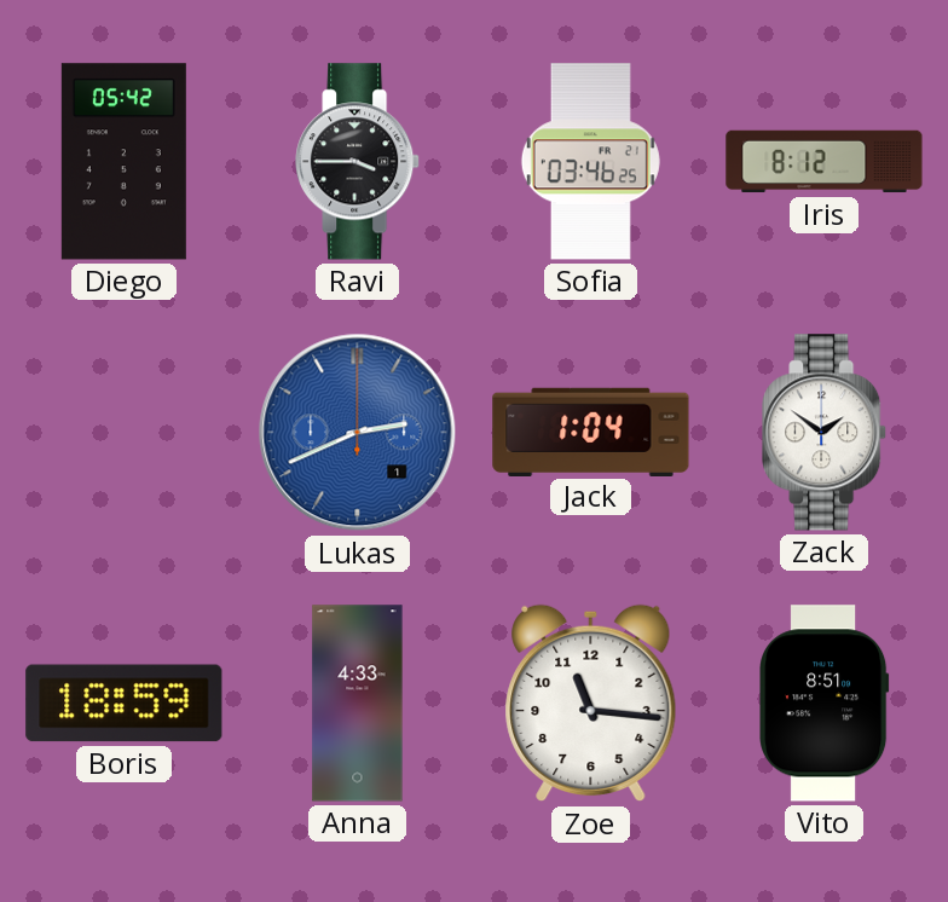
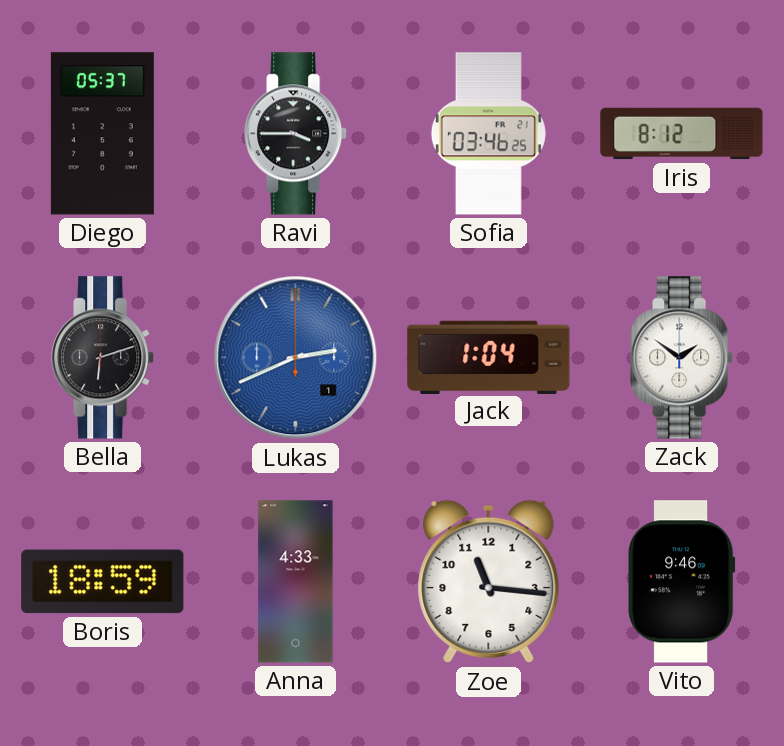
Diego: 05:42 -> 05:37 (102, 134)
Bella: none -> 6:12 (103, 358)
Vito: 8:51 -> 9:46 (682, 582)
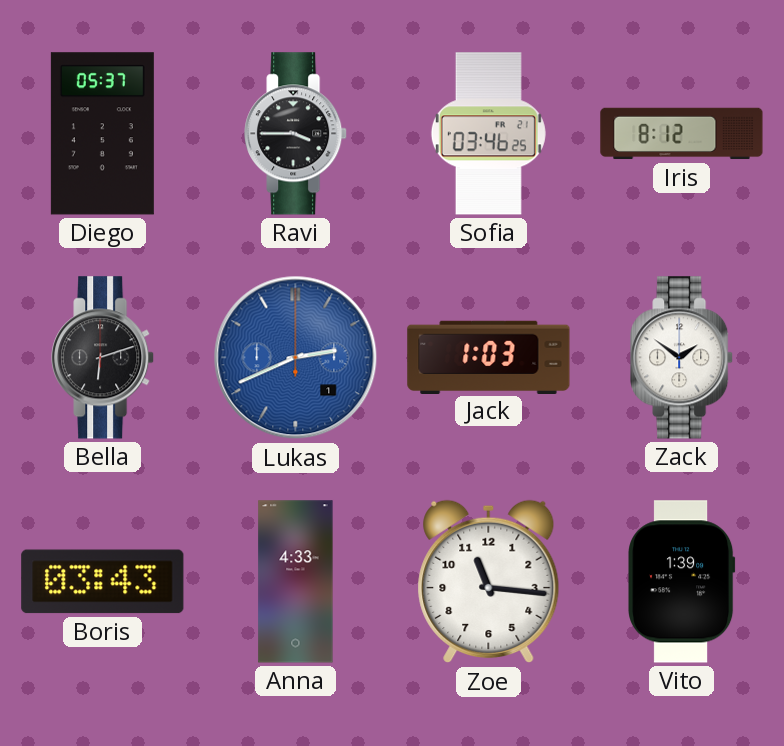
Jack: 1:04 -> 1:03 (489, 357)
Boris: 18:59 -> 03:43 (103, 582)
Vito: 9:46 -> 1:39 (682, 582)
